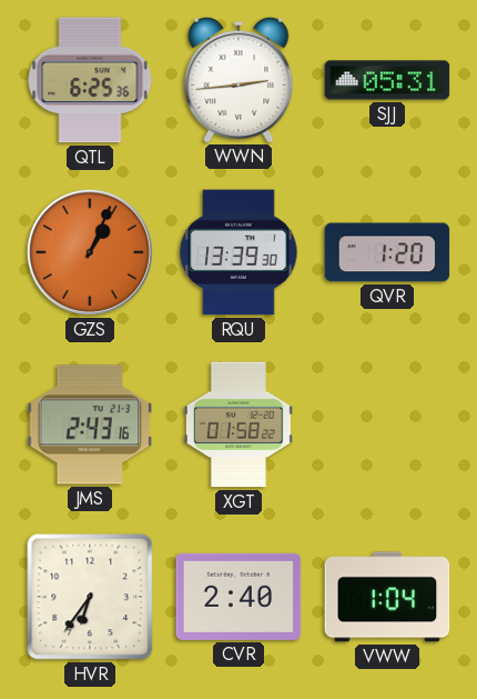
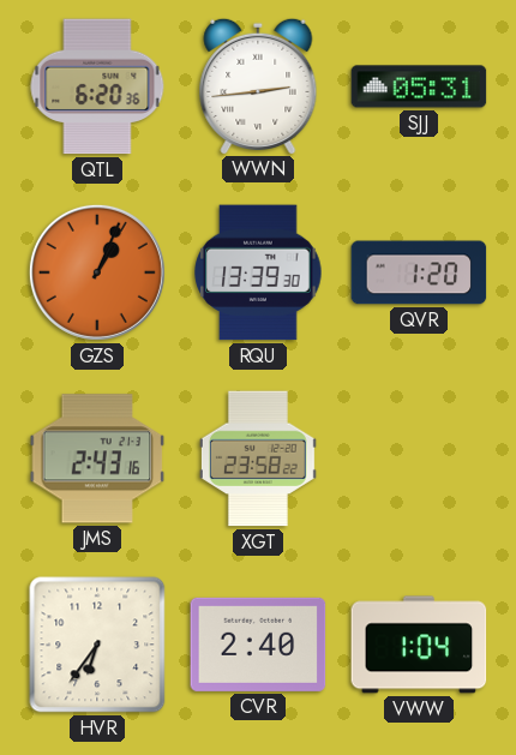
QTL: 6:25 -> 6:20 (97, 86)
XGT: 01:58 -> 23:58 (258, 459)
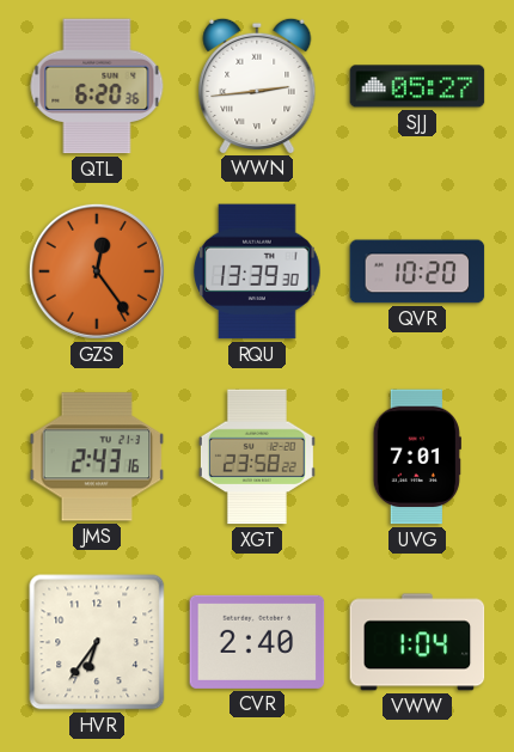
SJJ: 05:31 -> 05:27 (417, 86)
GZS: 1:04 -> 12:24 (97, 271)
QVR: 1:20 -> 10:20 (417, 271)
UVG: none -> 7:01 (417, 457)
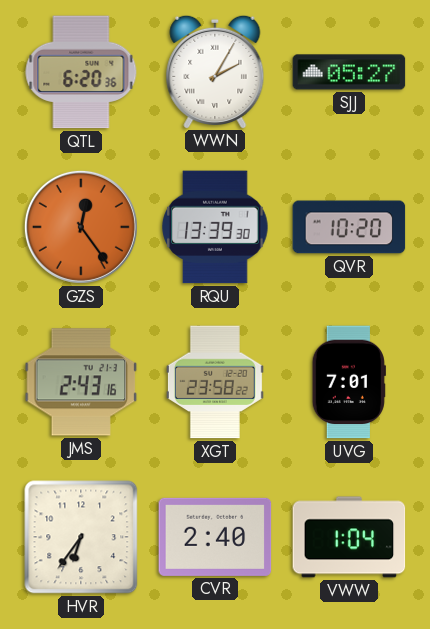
WWN: 2:44 -> 2:05 (215, 71)
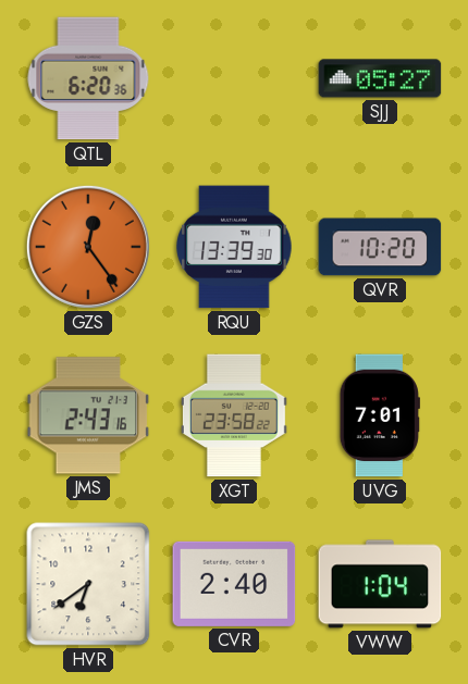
WWN: 2:05 -> none (215, 71)
HVR: 6:36 -> 6:39 (88, 584)
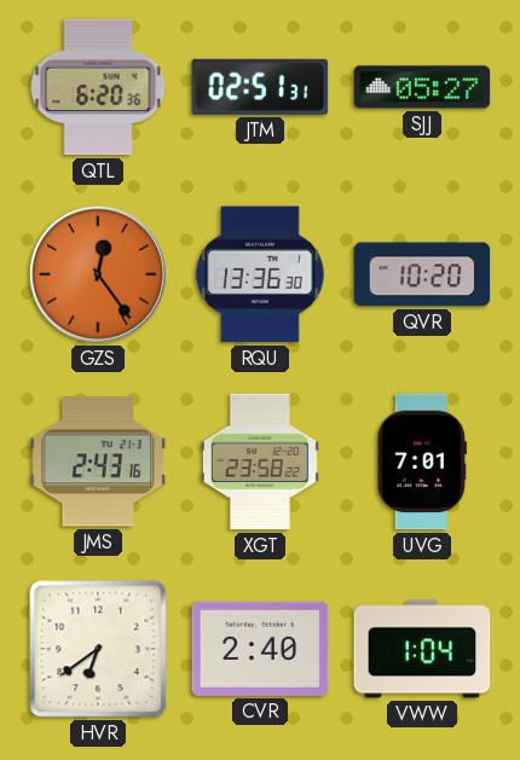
JTM: none -> 02:51 (260, 87)
RQU: 13:39 -> 13:36 (260, 274)
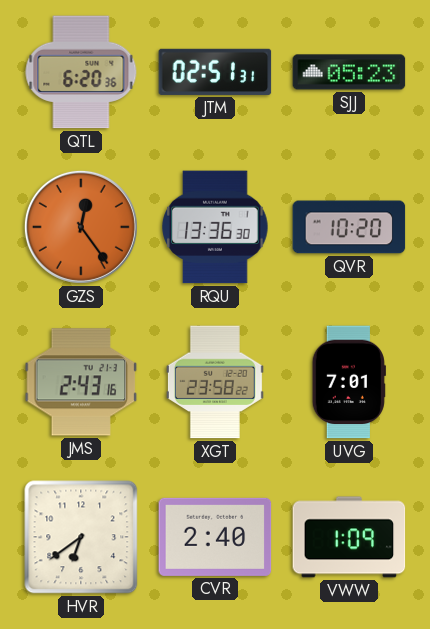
SJJ: 05:27 -> 05:23 (349, 72)
VWW: 1:04 -> 1:09 (349, 537)
